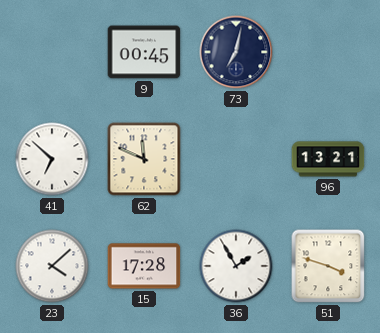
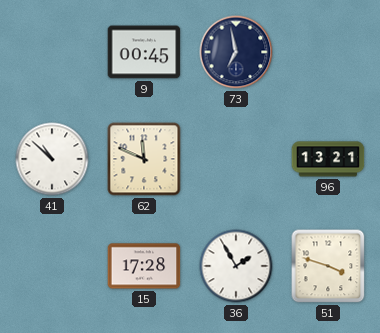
73: 7:02 -> 6:58 (236, 52)
41: 6:52 -> 10:52 (52, 159)
23: 4:08 -> none (52, 266)
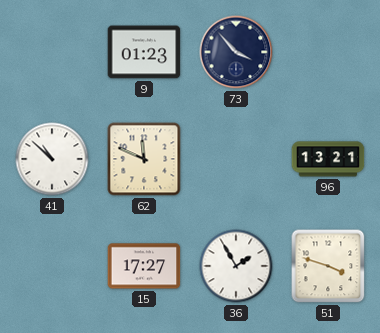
9: 00:45 -> 01:23 (144, 52)
73: 6:58 -> 3:53 (236, 52)
15: 17:28 -> 17:27 (144, 266)
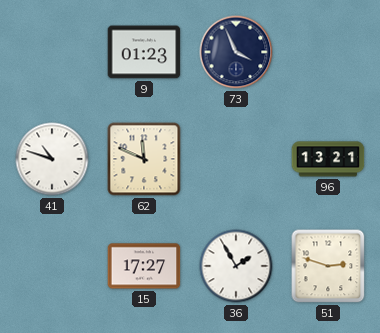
73: 3:53 -> 3:56 (236, 52)
41: 10:52 -> 10:48 (52, 159)
51: 3:48 -> 2:48 (328, 266)
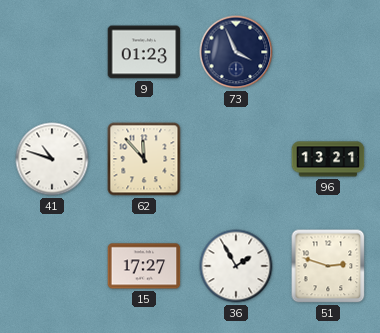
62: 11:49 -> 11:53 (144, 159)
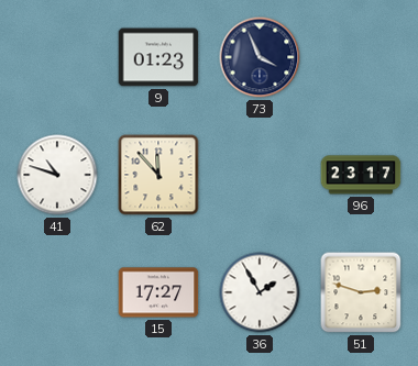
96: 13:21 -> 23:17 (361, 175)
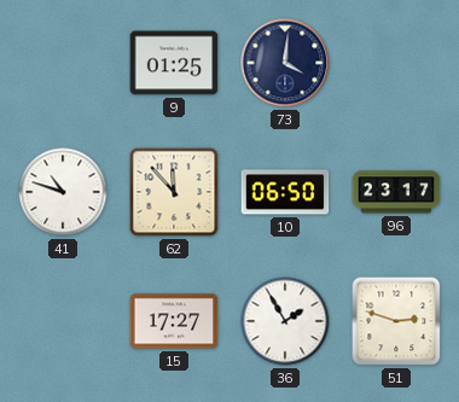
9: 01:23 -> 01:25 (174, 63)
73: 3:56 -> 4:01 (285, 63)
10: none -> 06:50 (285, 192)
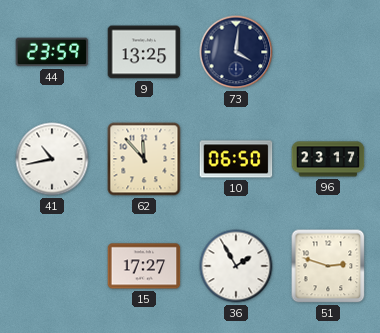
44: none -> 23:59 (52, 52)
9: 01:25 -> 13:25 (144, 52)
41: 10:48 -> 10:43 (52, 159)
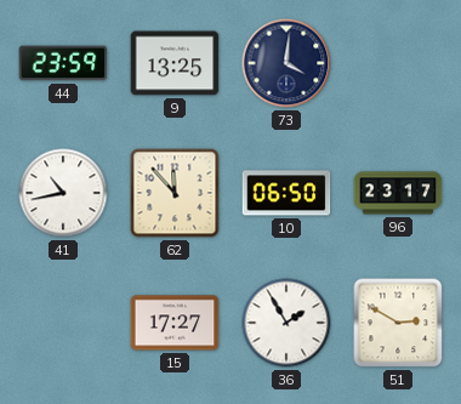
51: 2:48 -> 2:50 (398, 323)
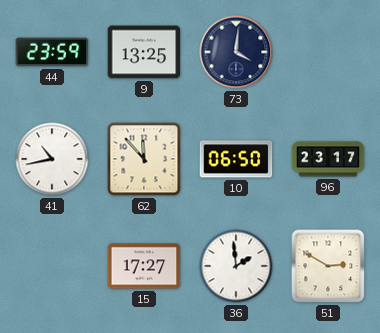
36: 1:55 -> 1:59 (236, 266)
